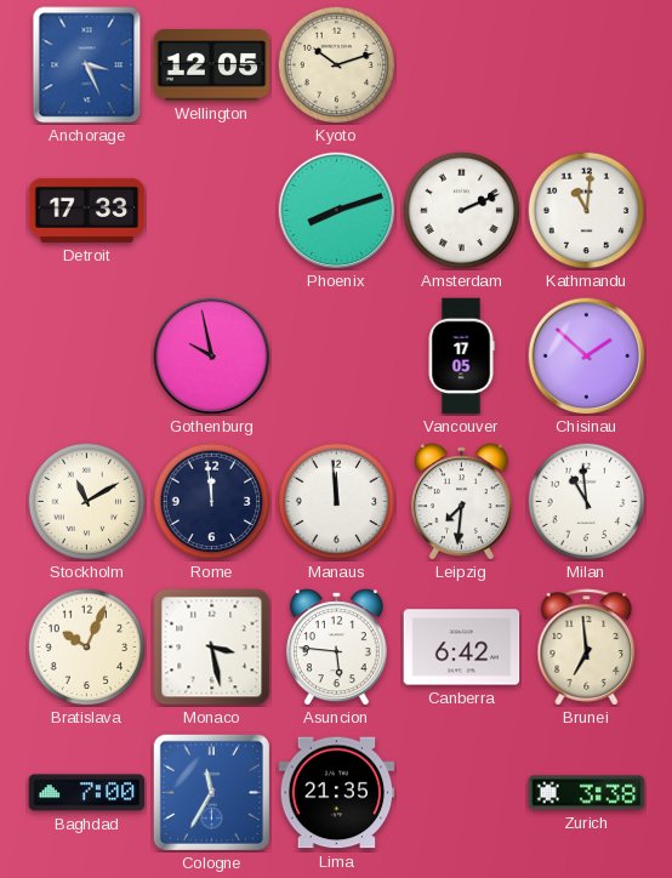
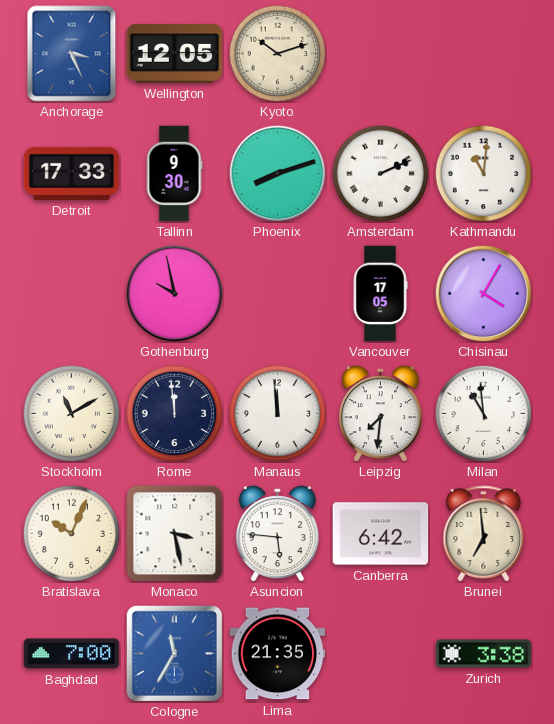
Tallinn: none -> 9:30 (174, 174)
Chisinau: 1:52 -> 4:05 (484, 294)
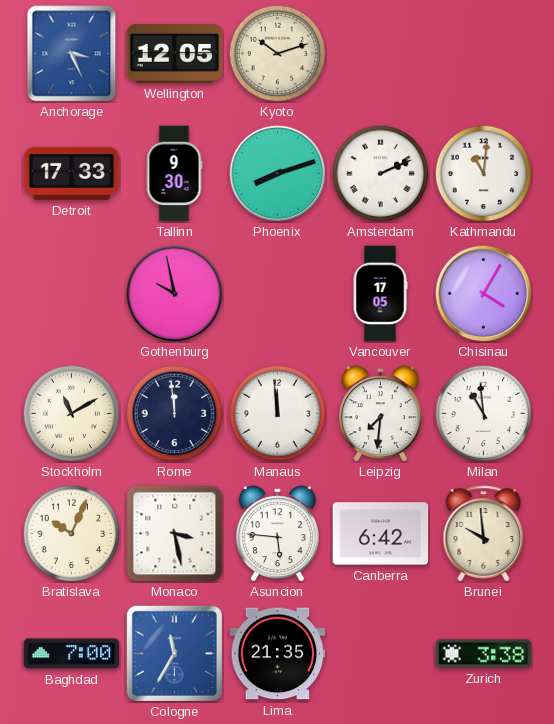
Brunei: 6:59 -> 9:59 (484, 534)
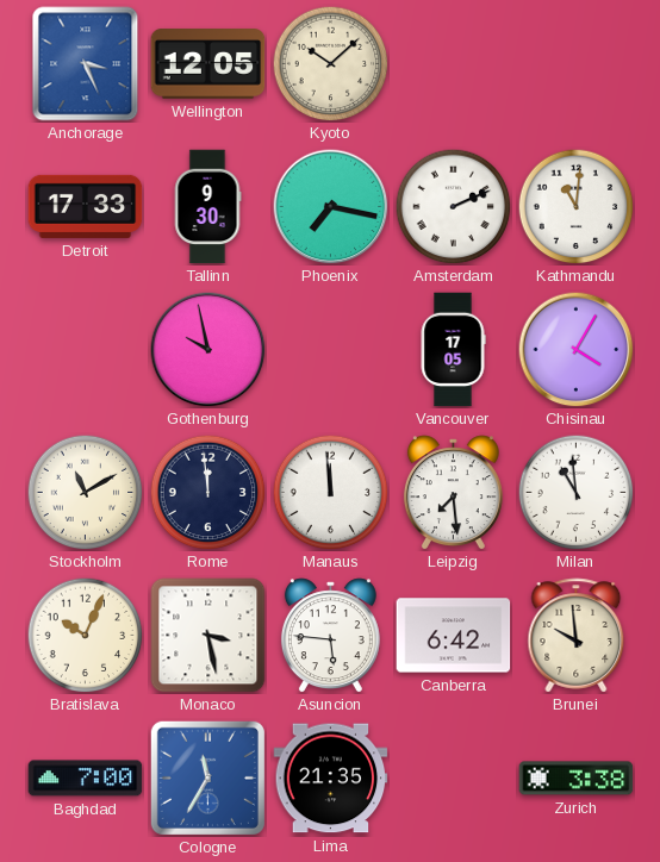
Kyoto: 10:12 -> 10:08 (330, 63)
Phoenix: 8:12 -> 7:17 (331, 207)
Leipzig: 7:31 -> 7:29 (453, 493)
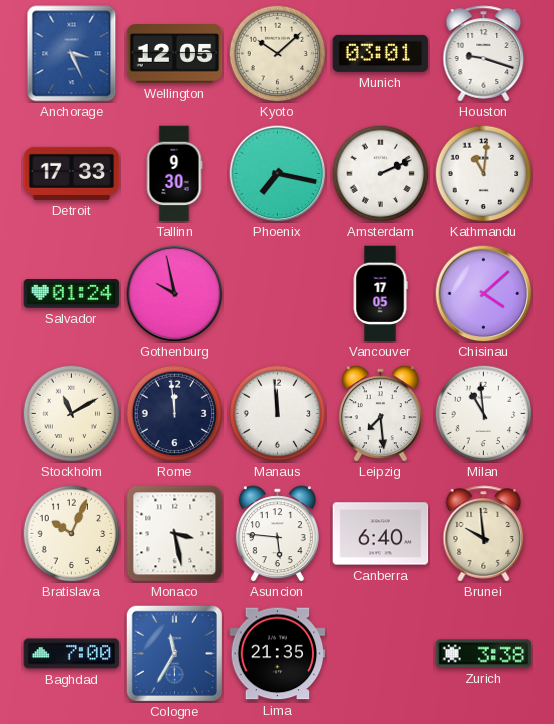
Munich: none -> 03:01 (381, 53)
Houston: none -> 9:18 (484, 54)
Salvador: none -> 01:24 (72, 294)
Chisinau: 4:05 -> 4:08 (484, 294)
Canberra: 6:42 -> 6:40 (381, 534)
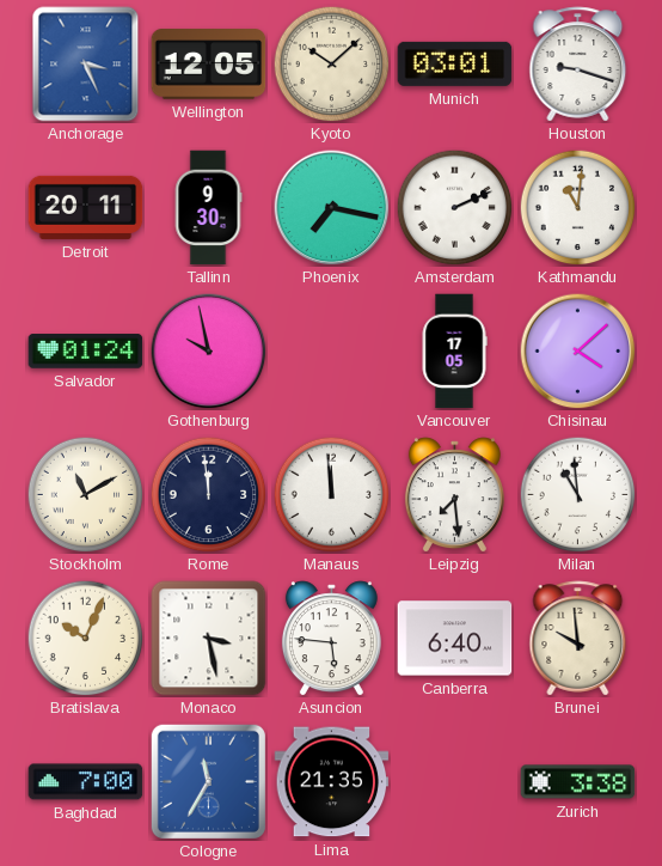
Detroit: 17:33 -> 20:11 (86, 207)
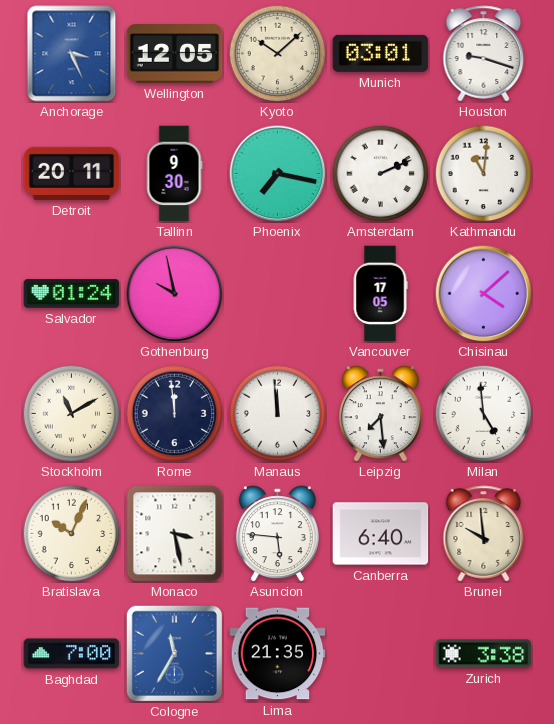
Milan: 10:59 -> 4:59 (483, 413)
